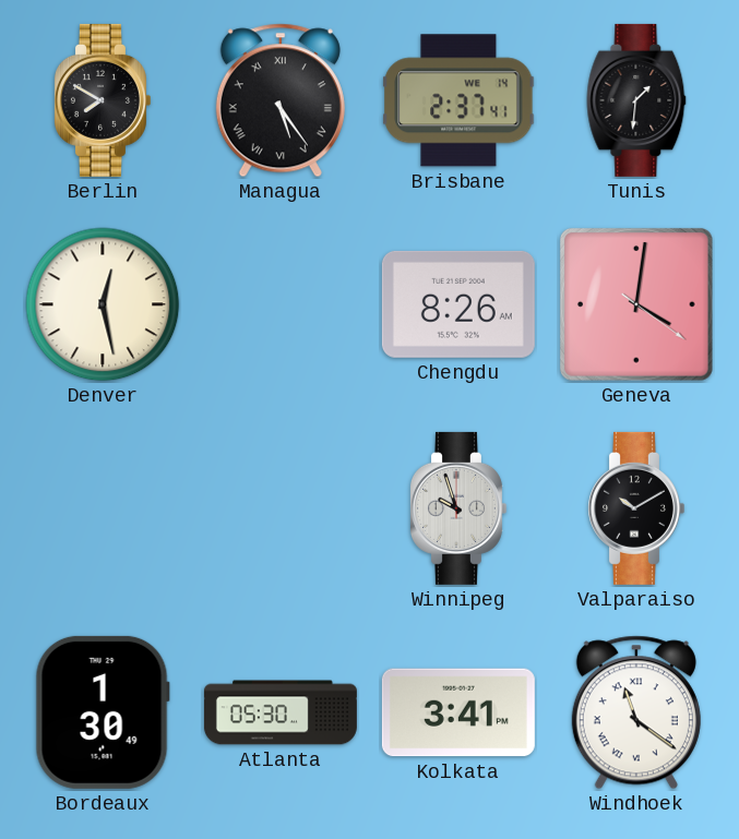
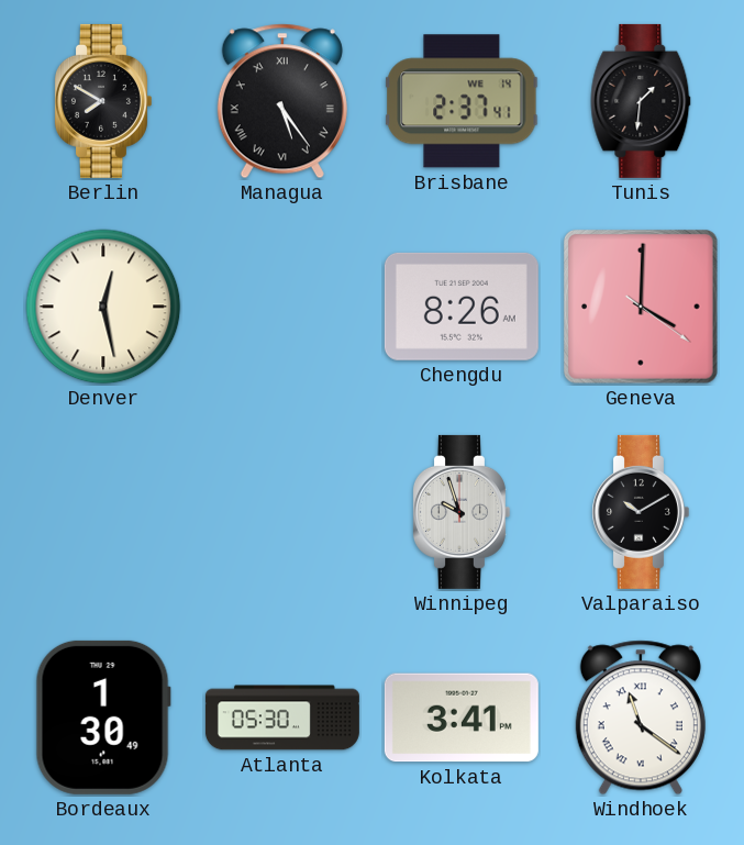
Geneva: 4:01 -> 4:00 (641, 307)
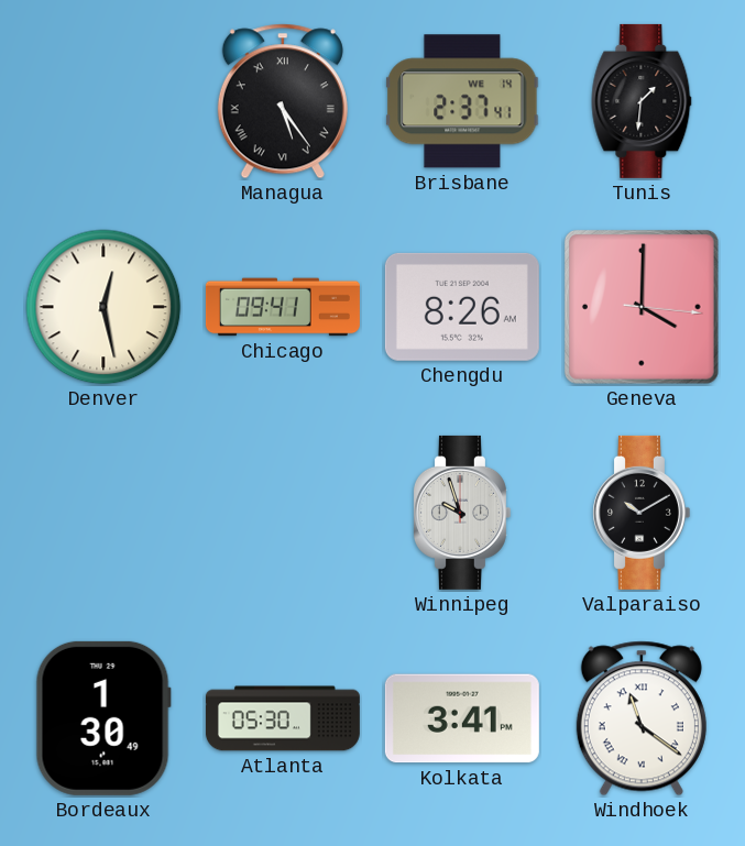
Berlin: 7:50 -> none (102, 101)
Chicago: none -> 09:41 (283, 307)
Geneva: 4:00:21 -> 4:00:16 (642, 307)
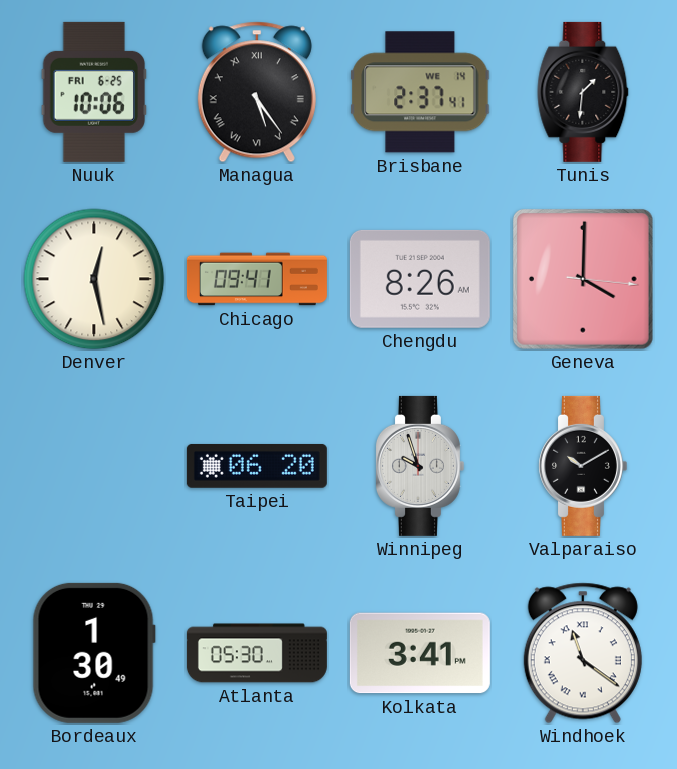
Nuuk: none -> 10:06 (94, 92)
Taipei: none -> 06:20 (257, 466)
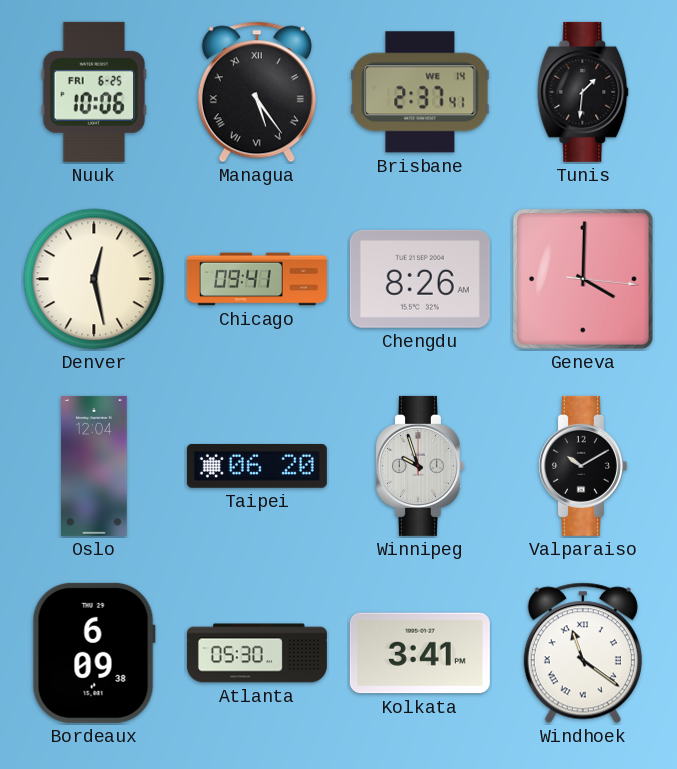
Oslo: none -> 12:04 (94, 466)
Bordeaux: 1:30 -> 6:09 (94, 653)
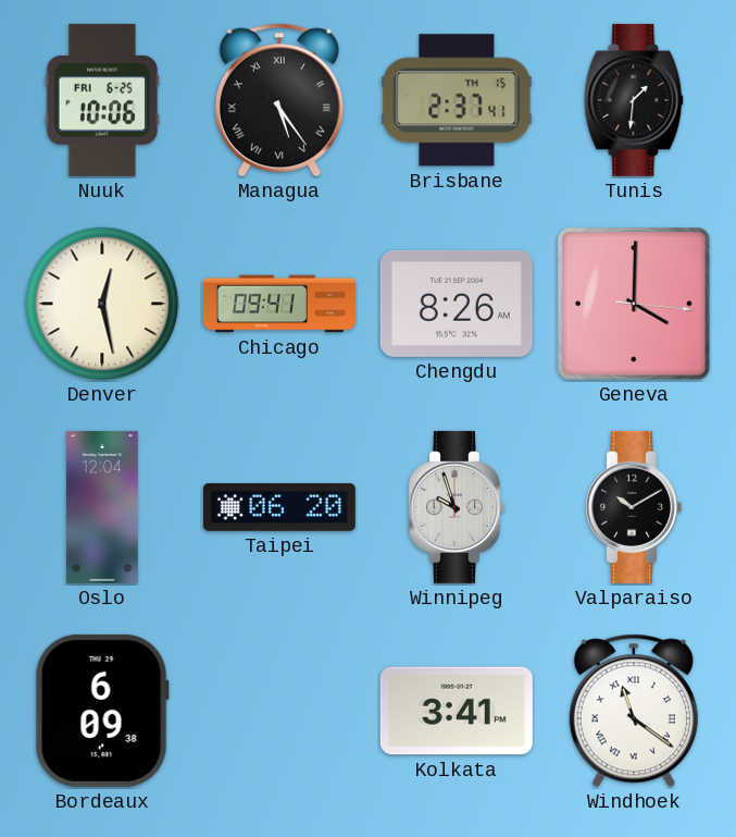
Brisbane date: WE 14 -> TH 15 (457, 100)
Atlanta: 05:30 -> none (257, 653)
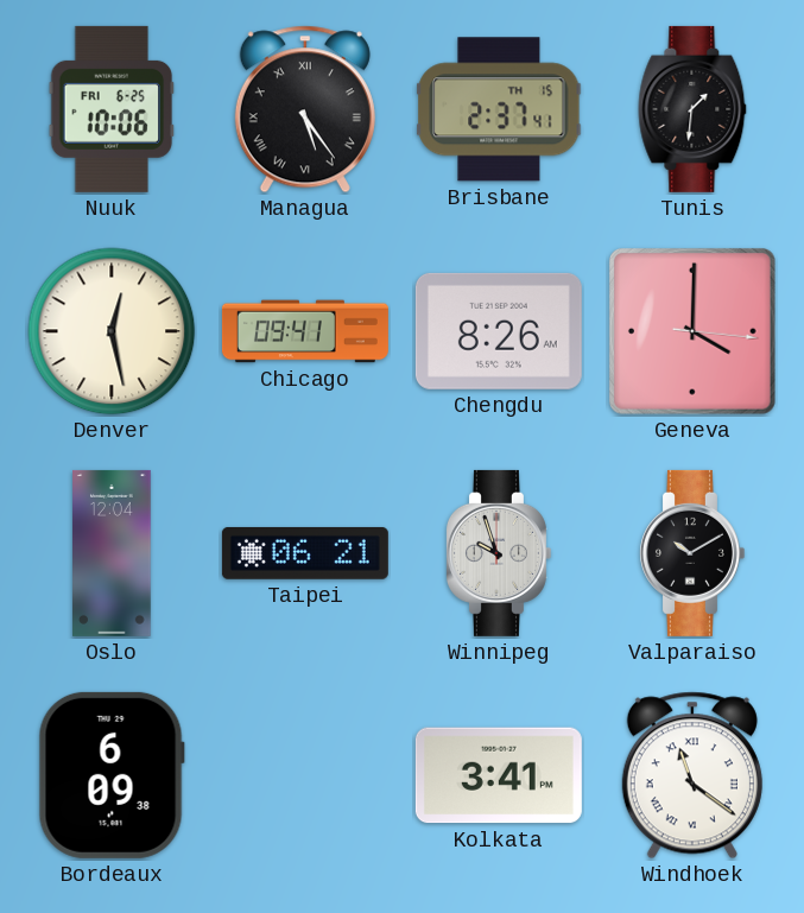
Taipei: 06:20 -> 06:21 (305, 553)
